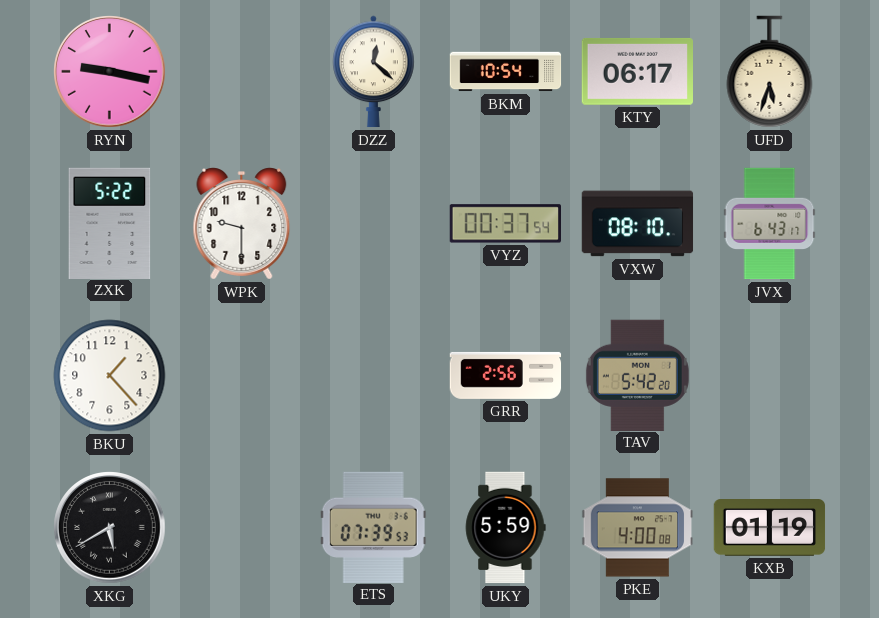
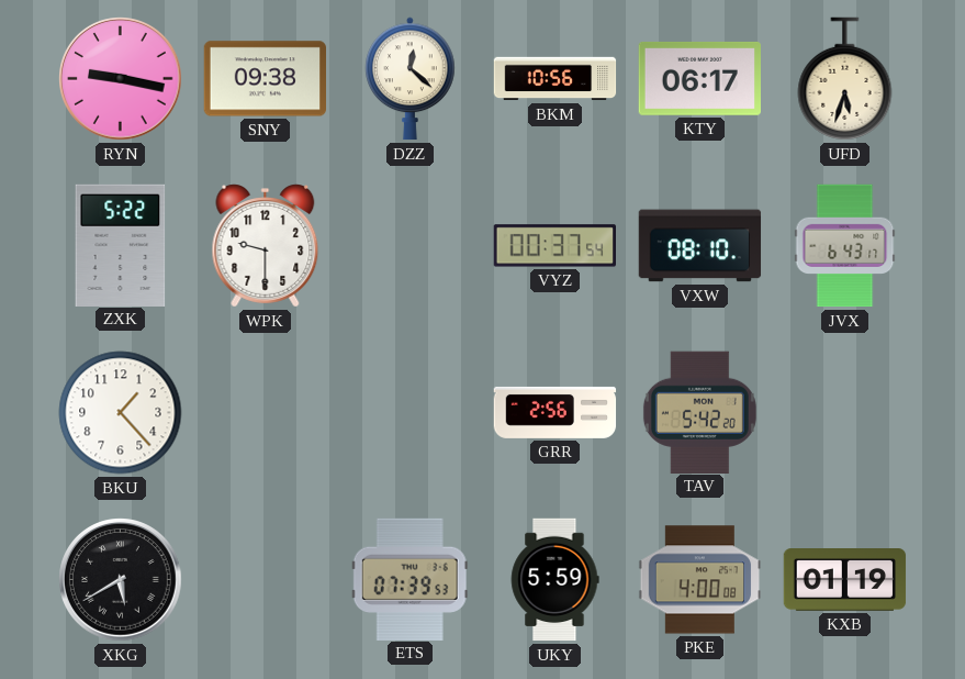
SNY: none -> 09:38 (265, 79)
BKM: 10:54 -> 10:56 (556, 79)
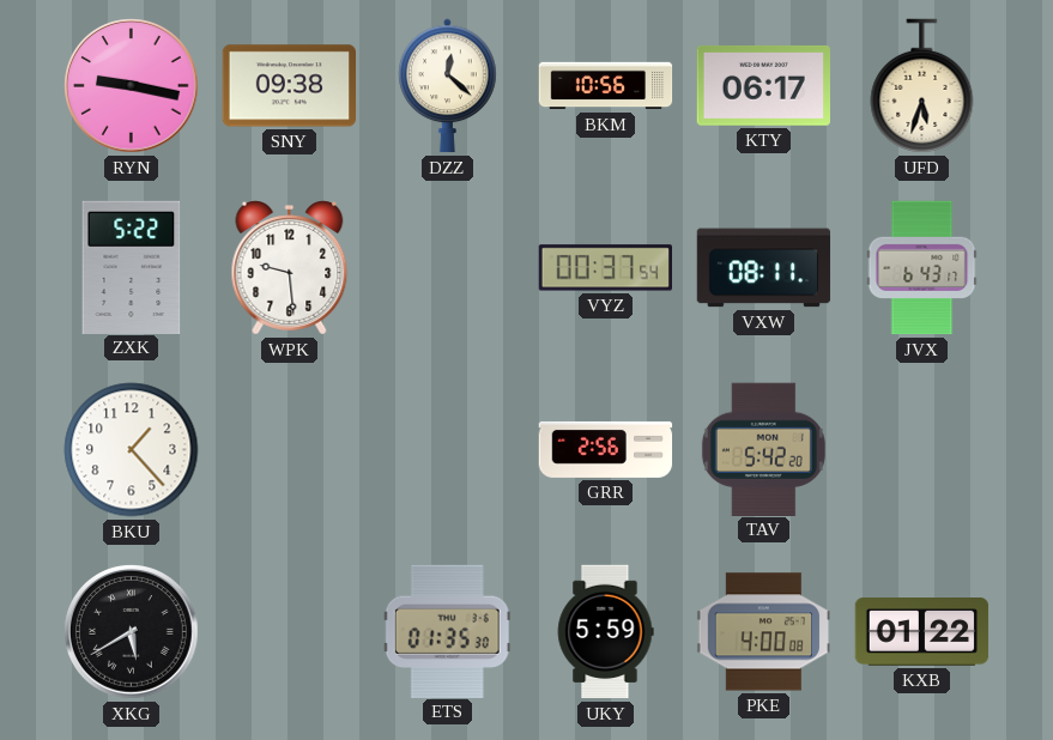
WPK: 9:30 -> 9:29 (290, 268)
VXW: 08:10 -> 08:11 (764, 268)
ETS: 07:39 -> 01:35 (447, 631)
KXB: 01:19 -> 01:22 (922, 632)
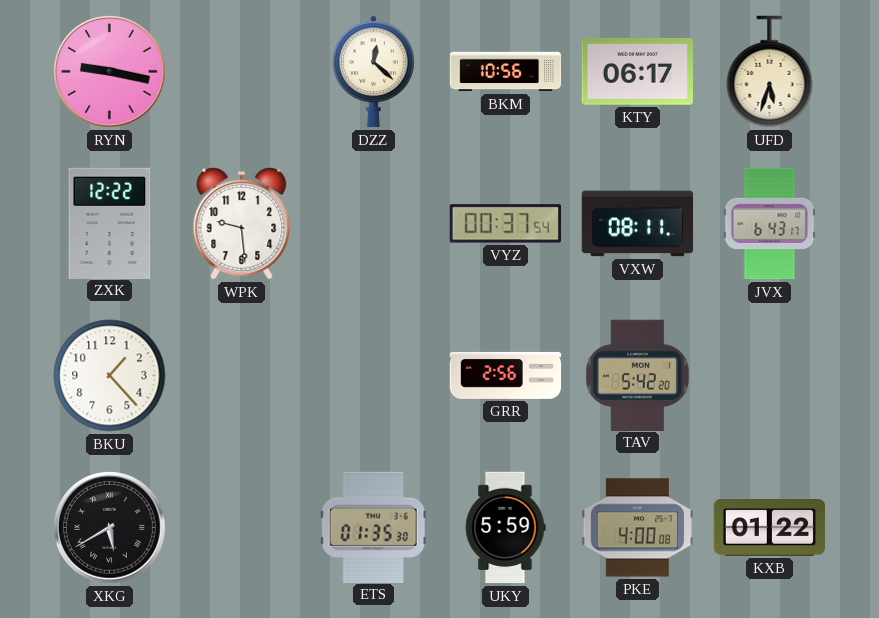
SNY: 09:38 -> none (289, 86)
ZXK: 5:22 -> 12:22 (110, 223)
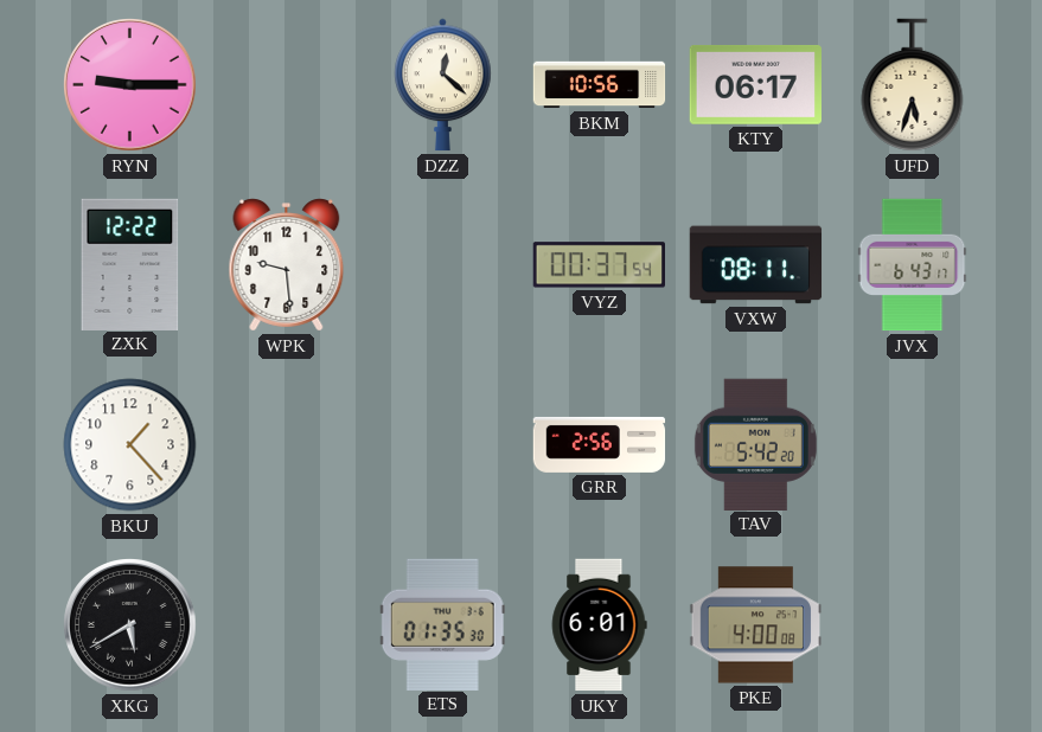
RYN: 9:17 -> 9:15 (130, 85)
UKY: 5:59 -> 6:01 (599, 625)
KXB: 01:22 -> none (770, 528)
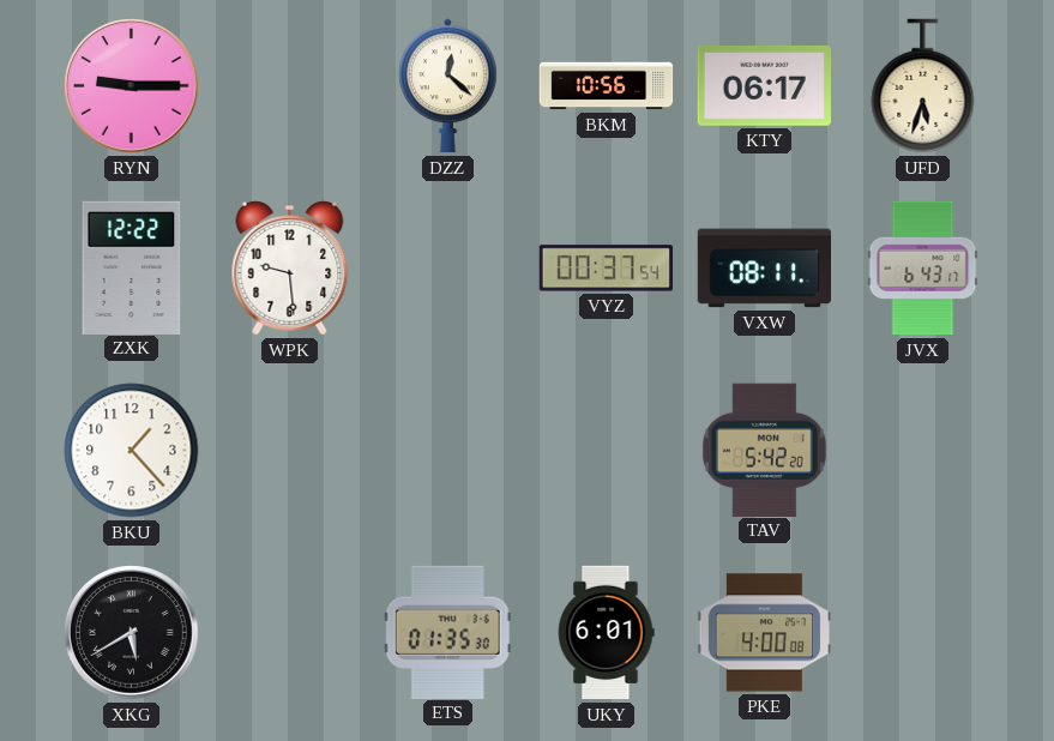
GRR: 2:56 -> none (600, 444)
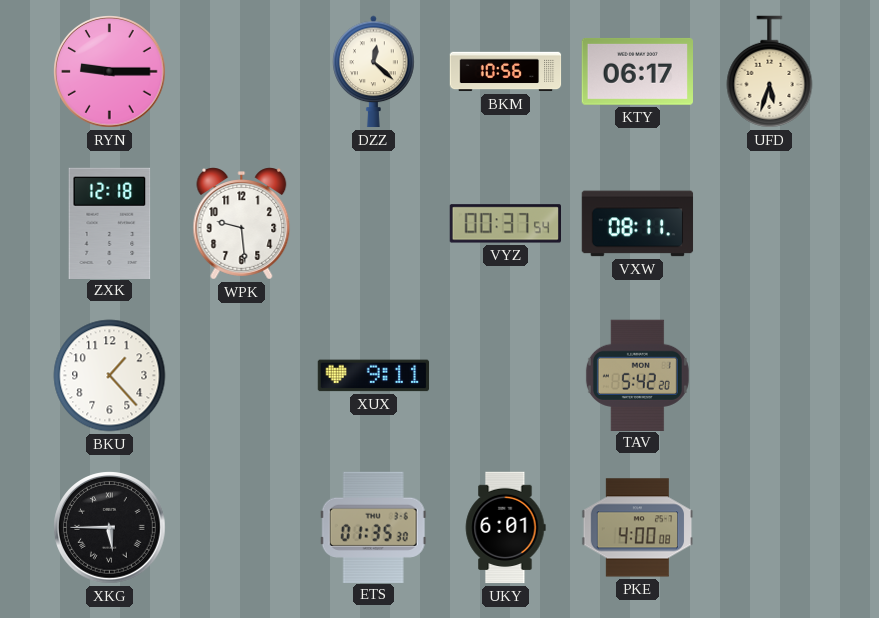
ZXK: 12:22 -> 12:18 (110, 223)
JVX: 6:43 -> none (923, 269)
XUX: none -> 9:11 (374, 376)
XKG: 5:40 -> 5:45 (110, 528)
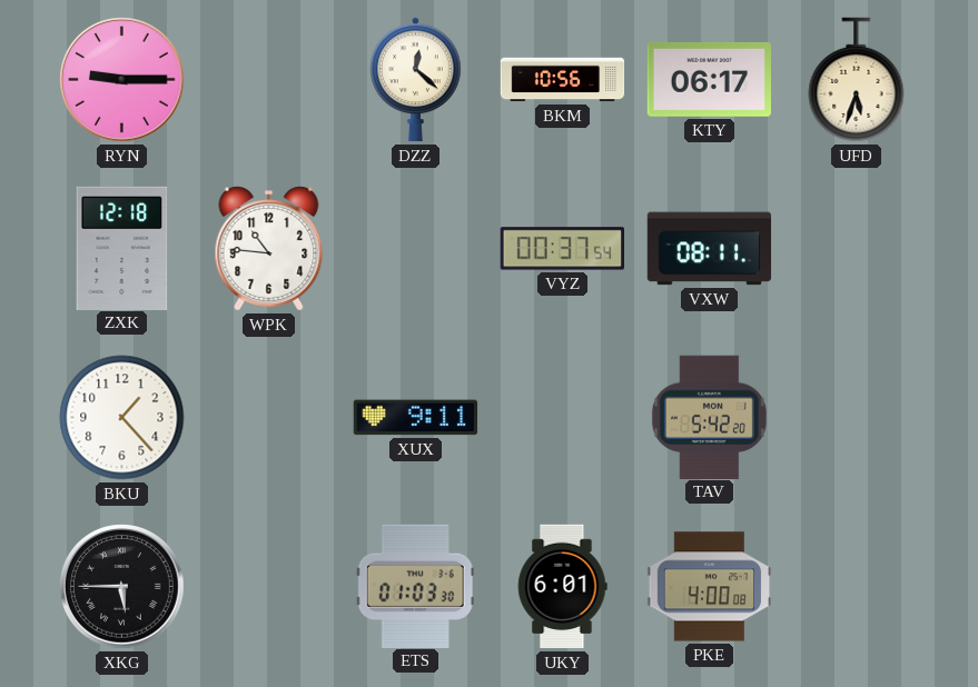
WPK: 9:29 -> 10:46 (269, 249)
ETS: 01:35 -> 01:03 (415, 586)
